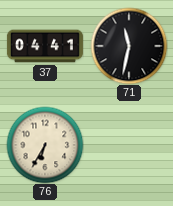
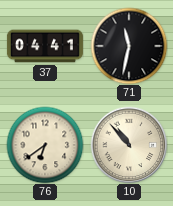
76: 6:35 -> 6:39 (45, 145)
10: none -> 10:53 (129, 145)
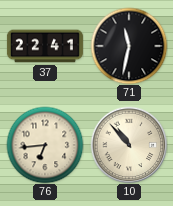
37: 04:41 -> 22:41 (45, 46)
76: 6:39 -> 6:44 (45, 145)
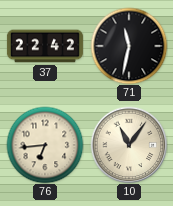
37: 22:41 -> 22:42 (45, 46)
10: 10:53 -> 11:06 (129, 145)
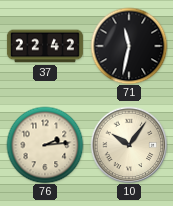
76: 6:44 -> 2:14 (45, 145)
10: 11:06 -> 10:06 (129, 145)
